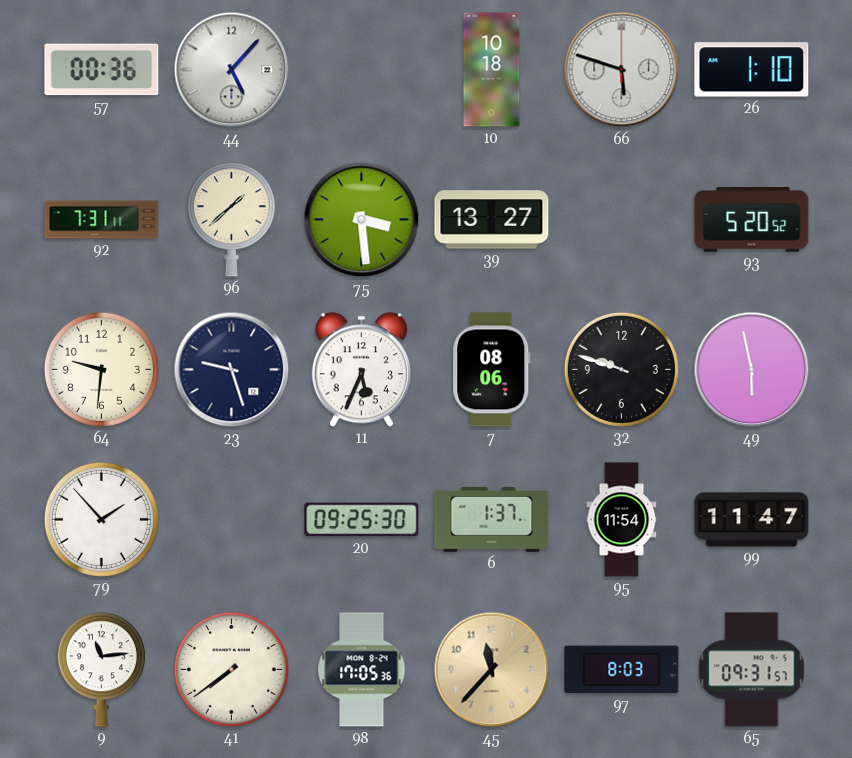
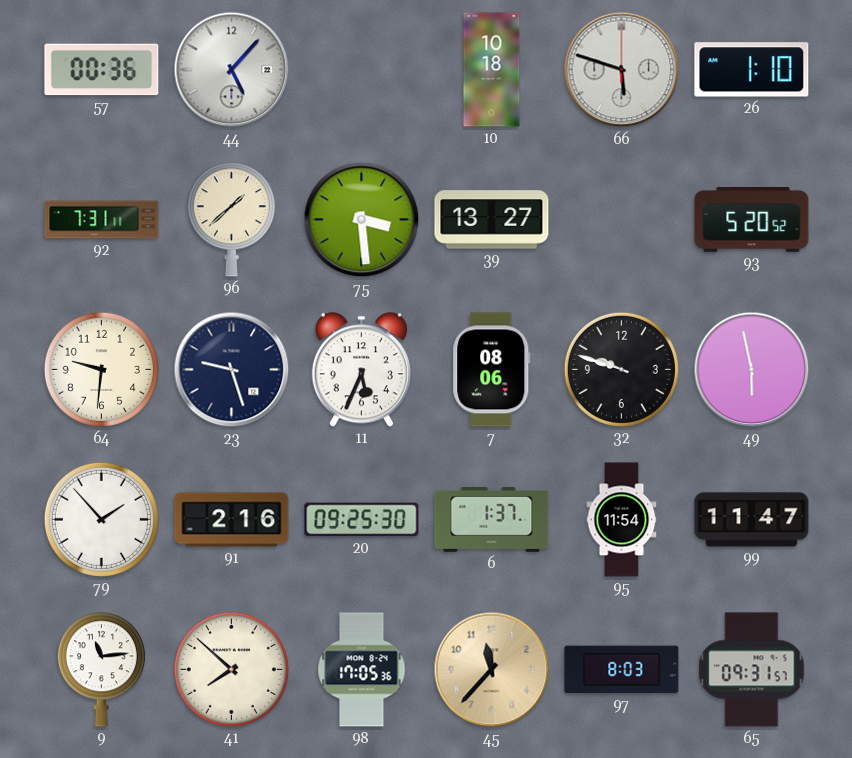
91: none -> 2:16 (232, 520)
41: 7:39 -> 7:52 (231, 669)
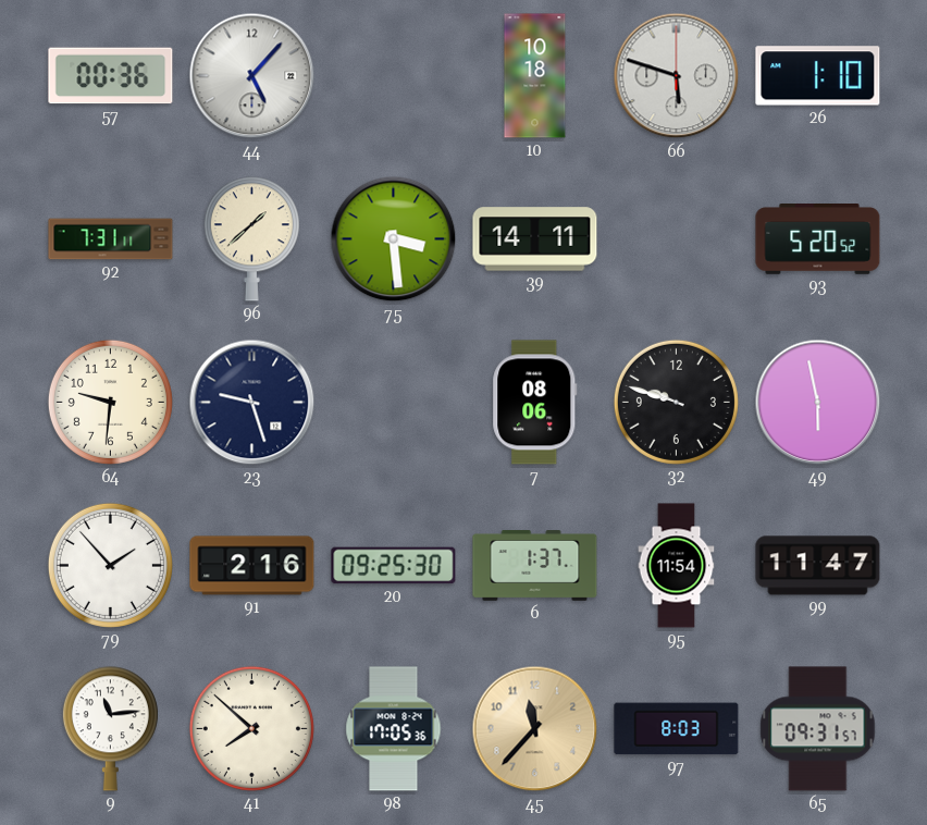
39: 13:27 -> 14:11 (535, 239)
11: 5:34 -> none (361, 370)
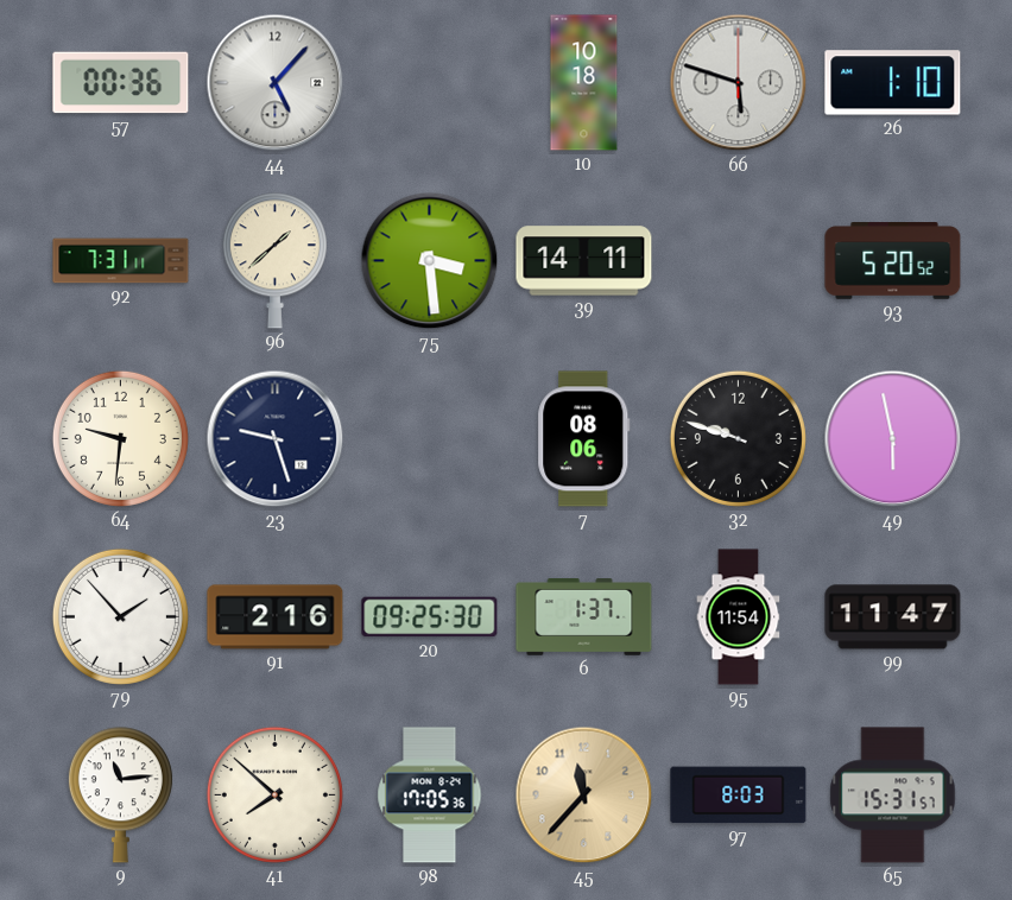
65: 09:31 -> 15:31 (893, 796)
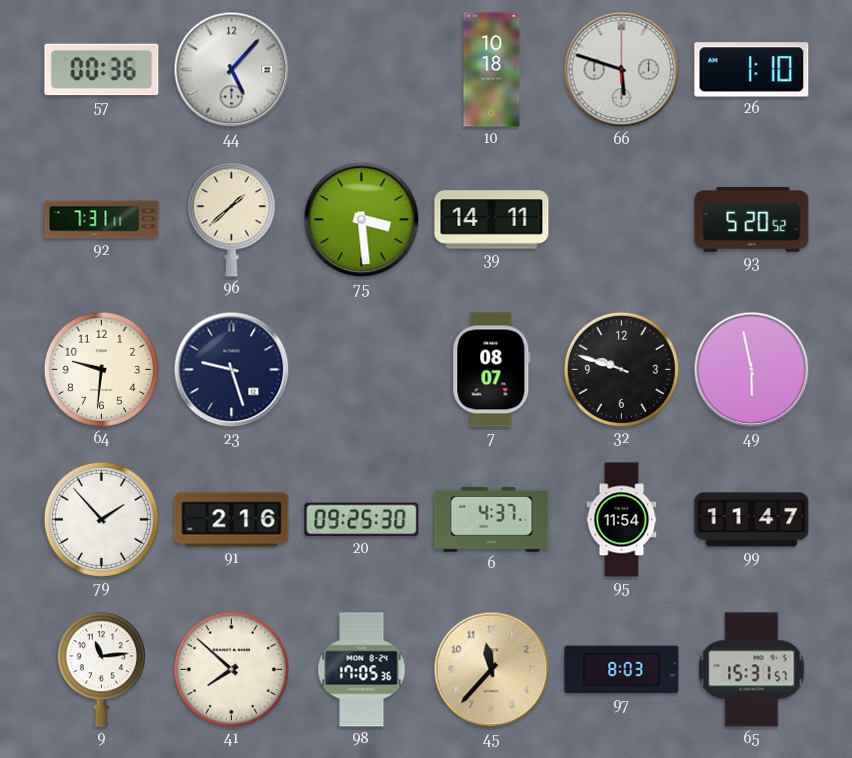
7: 08:06 -> 08:07 (492, 370)
6: 1:37 -> 4:37 (492, 520)
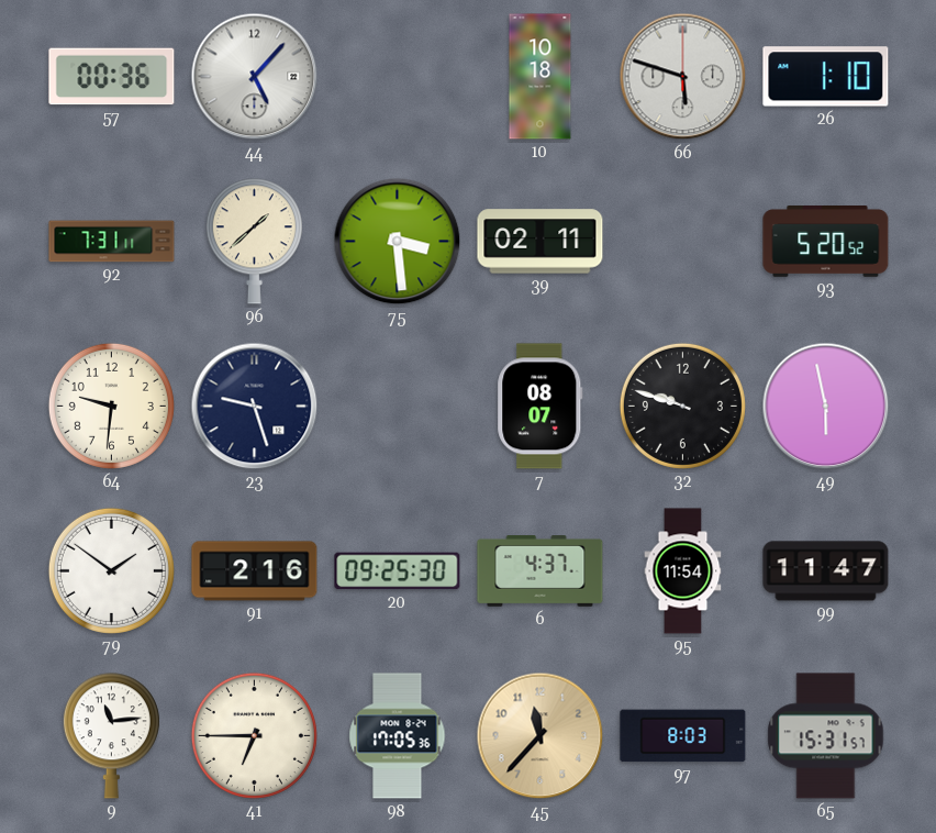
39: 14:11 -> 02:11 (541, 242)
79: 1:53 -> 1:51 (111, 570)
41: 7:52 -> 6:45 (254, 735)
